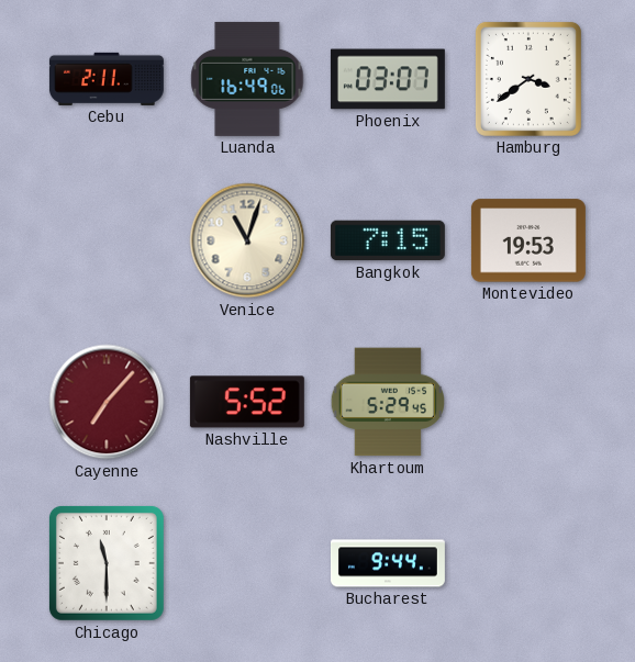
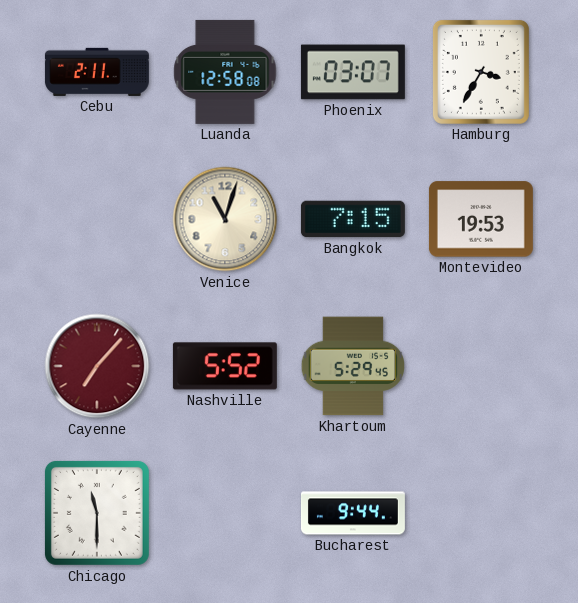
Luanda: 16:49 -> 12:58 (225, 72)
Hamburg: 3:39 -> 3:35 (481, 72)
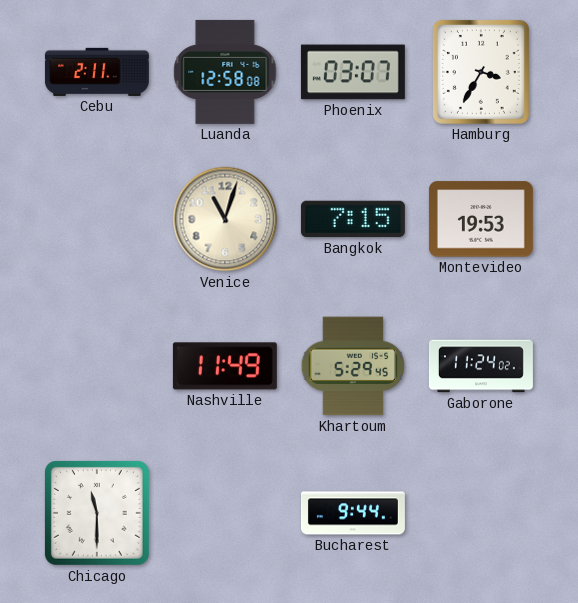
Cayenne: 7:07 -> none (97, 366)
Nashville: 5:52 -> 11:49 (225, 366)
Gaborone: none -> 11:24 (481, 366)
